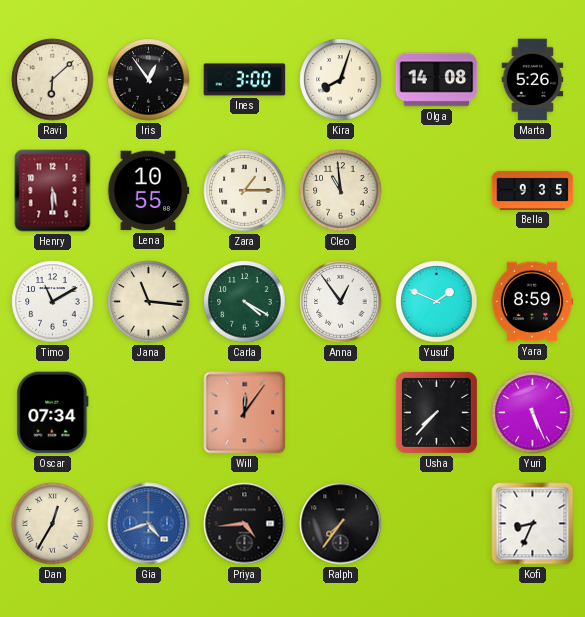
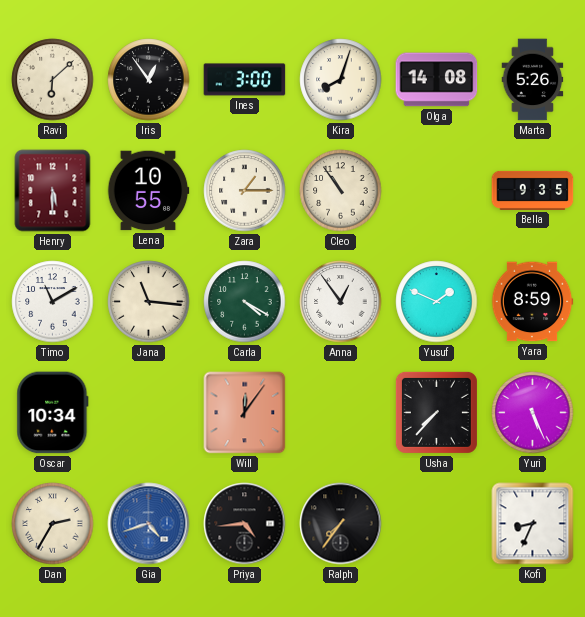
Cleo: 10:59 -> 10:54 (341, 191)
Oscar: 07:34 -> 10:34 (53, 413)
Dan: 12:35 -> 2:35 (53, 524)
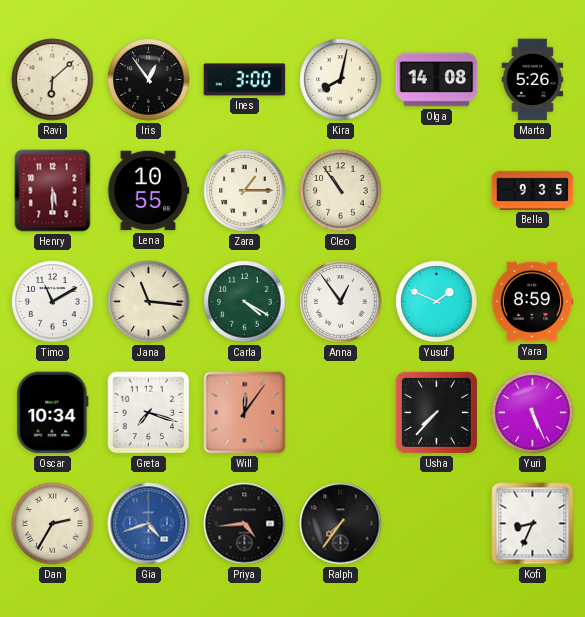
Kira: 8:03 -> 8:02 (341, 80)
Greta: none -> 7:18 (149, 413)
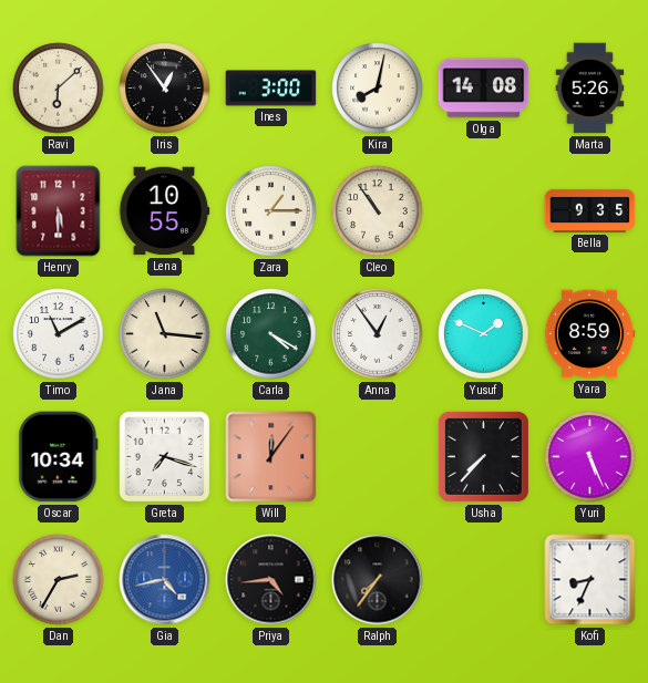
Gia: 4:42 -> 4:43 (165, 580)
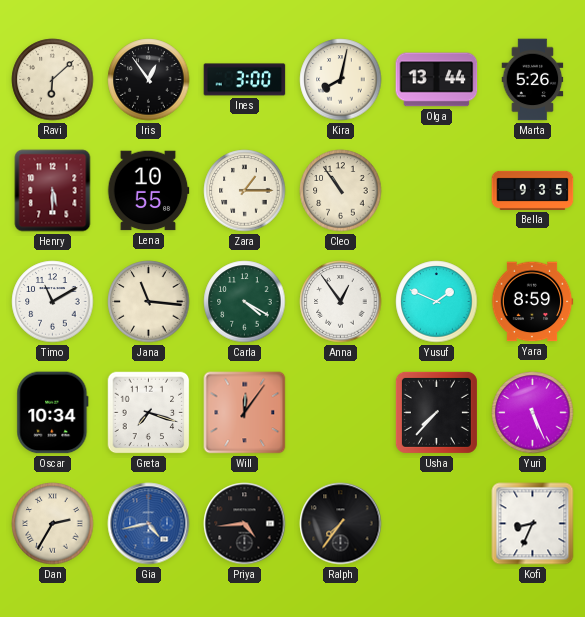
Olga: 14:08 -> 13:44 (437, 80)
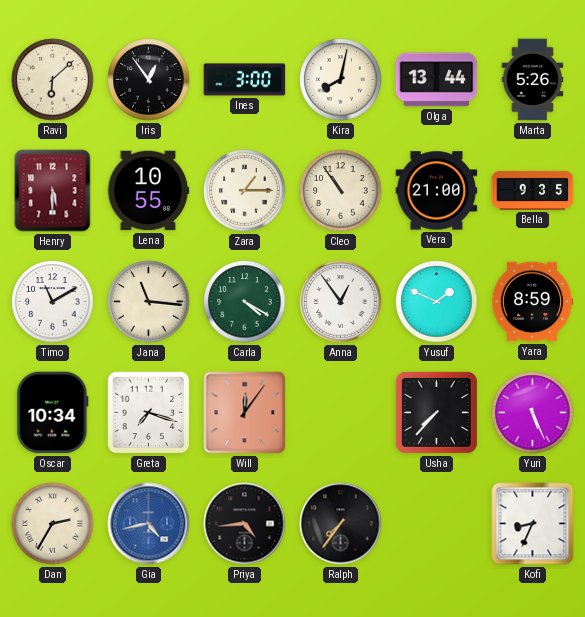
Vera: none -> 21:00 (437, 191)
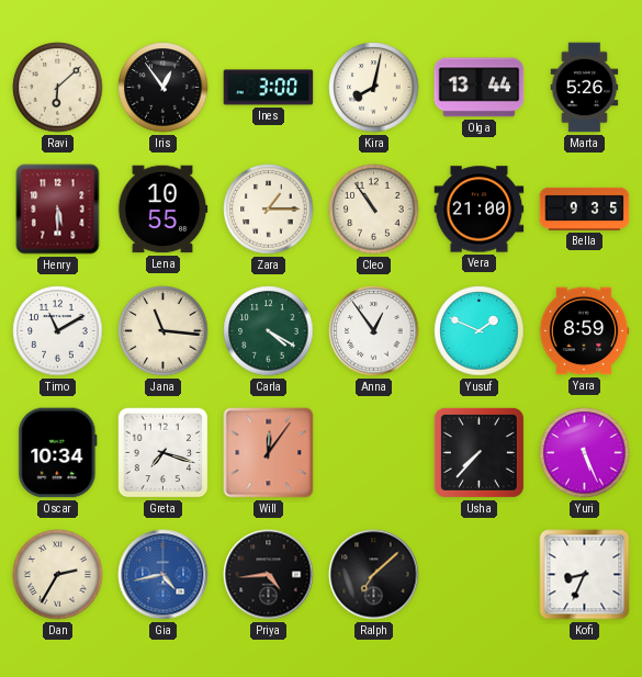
Ralph: 7:36 -> 7:08 (374, 575)
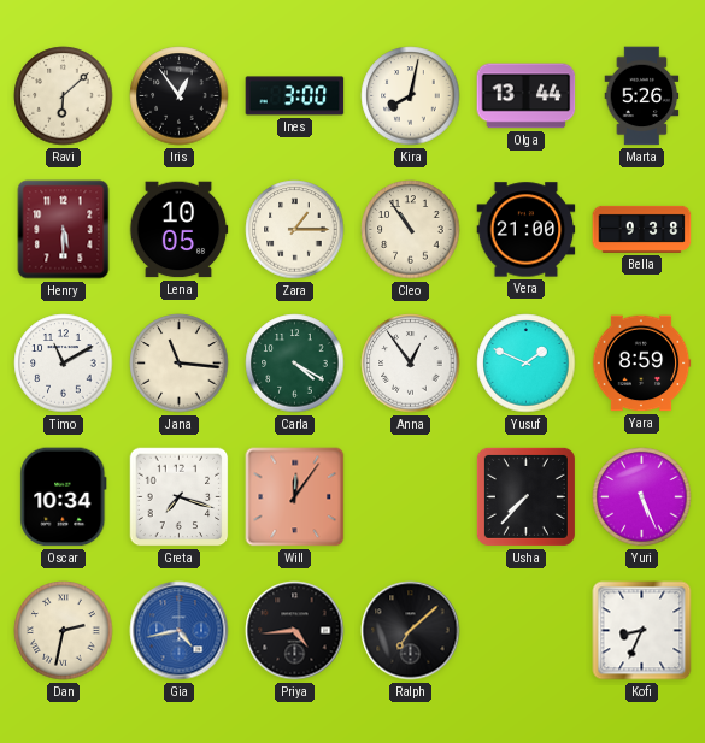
Lena: 10:55 -> 10:05 (178, 230)
Bella: 9:35 -> 9:38 (642, 229)
Dan: 2:35 -> 2:32 (64, 631)
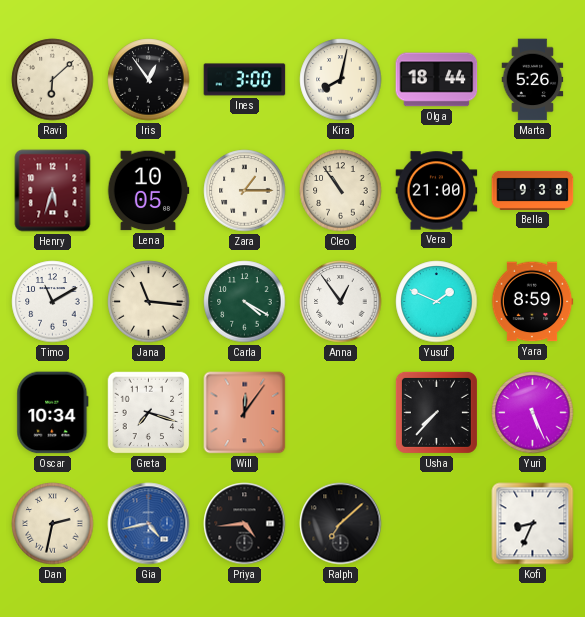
Olga: 13:44 -> 18:44 (437, 80)
Henry: 5:30 -> 5:33 (53, 191)
